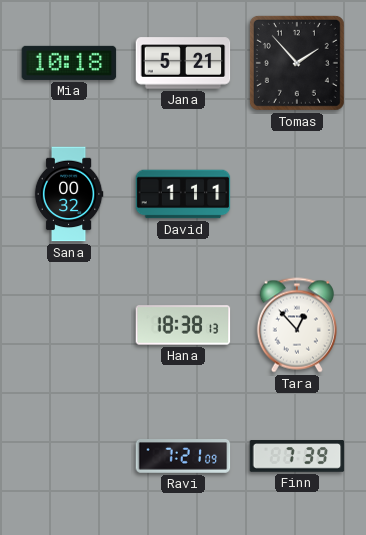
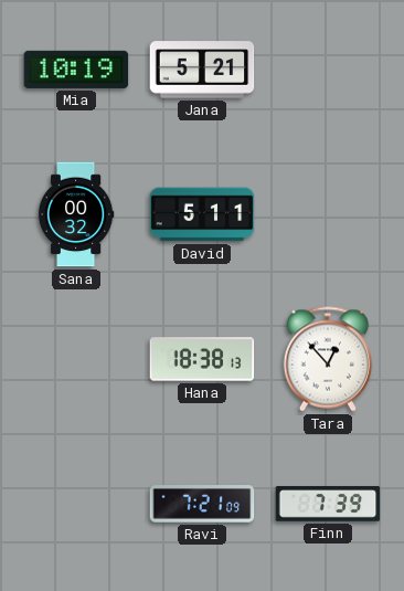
Mia: 10:18 -> 10:19 (76, 70)
Tomas: 1:53 -> none (297, 63)
David: 1:11 -> 5:11 (202, 214)
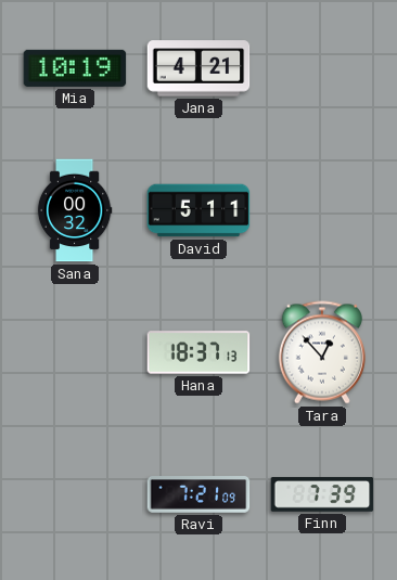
Jana: 5:21 -> 4:21 (198, 68)
Hana: 18:38 -> 18:37 (198, 352)
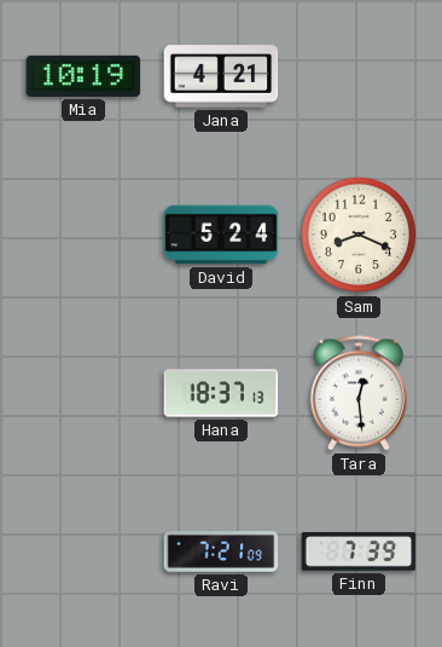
Sana: 00:32 -> none (75, 210)
David: 5:11 -> 5:24 (221, 235)
Sam: none -> 8:19 (359, 235)
Tara: 12:53 -> 12:29 (359, 393)
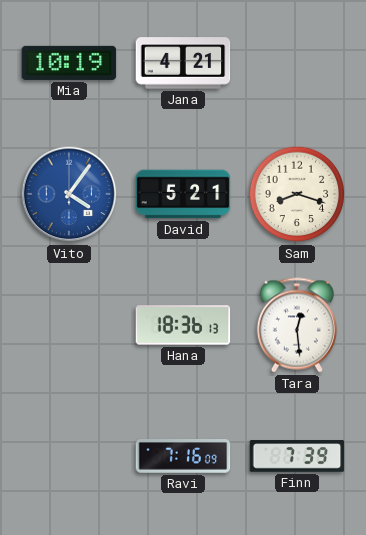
Vito: none -> 4:06 (69, 194)
David: 5:24 -> 5:21 (183, 194)
Sam: 8:19 -> 8:18 (297, 194)
Hana: 18:37 -> 18:36 (183, 325)
Ravi: 7:21 -> 7:16 (183, 456)
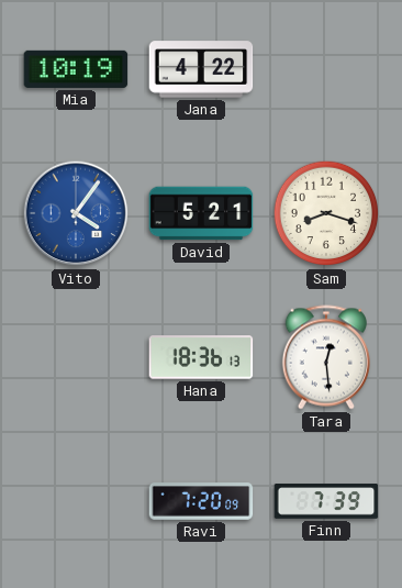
Jana: 4:21 -> 4:22 (201, 69)
Ravi: 7:16 -> 7:20 (201, 501)
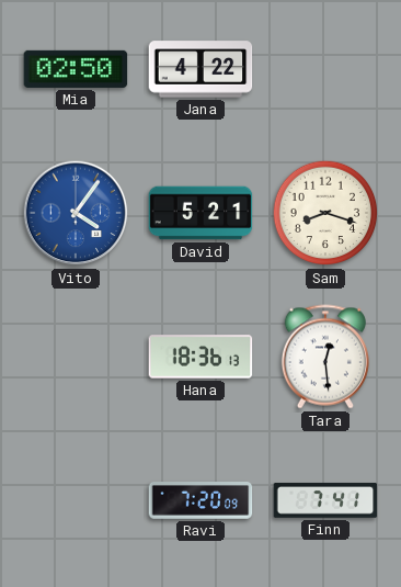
Mia: 10:19 -> 02:50 (76, 69)
Finn: 7:39 -> 7:41 (325, 500)
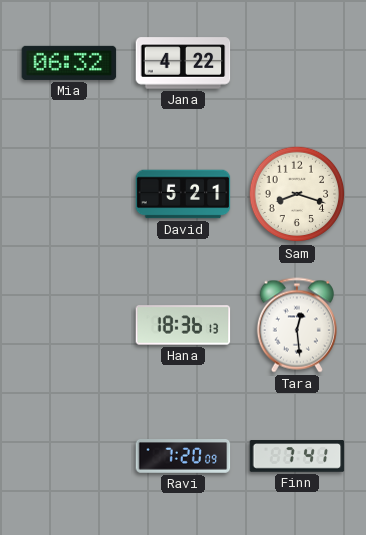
Mia: 02:50 -> 06:32 (69, 63)
Vito: 4:06 -> none (76, 213)
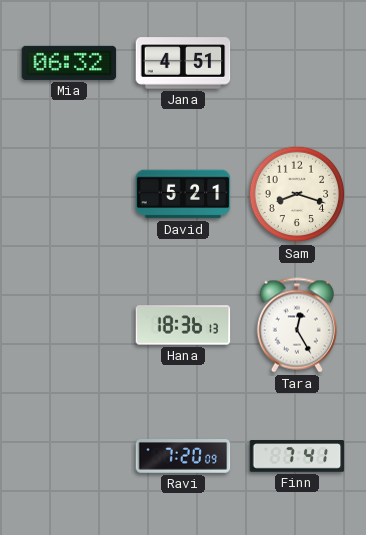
Jana: 4:22 -> 4:51 (183, 63)
Tara: 12:29 -> 12:25 (297, 325)
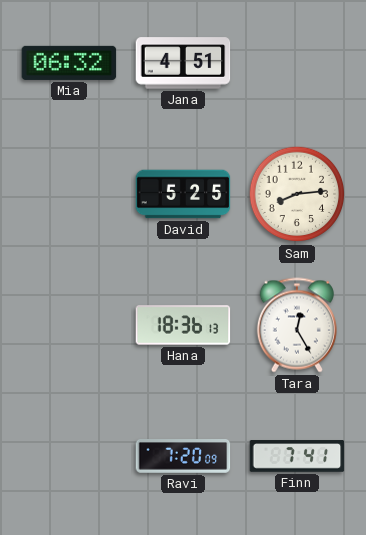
David: 5:21 -> 5:25 (183, 194)
Sam: 8:18 -> 8:14 (297, 194)
